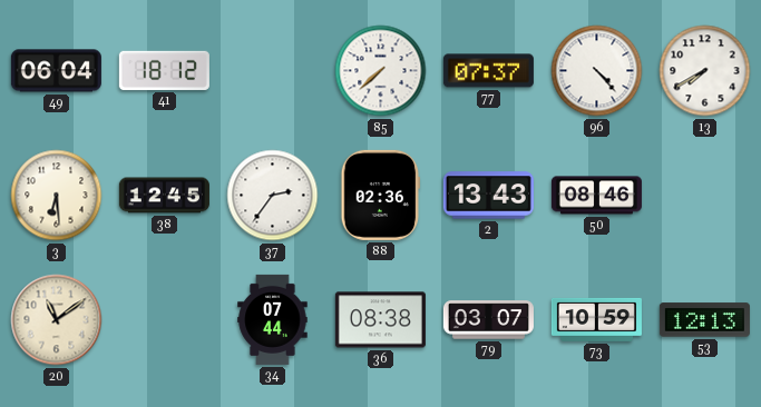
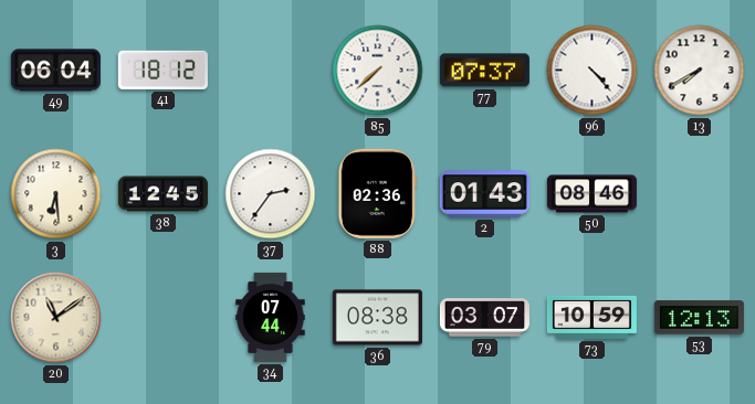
2: 13:43 -> 01:43 (484, 194)
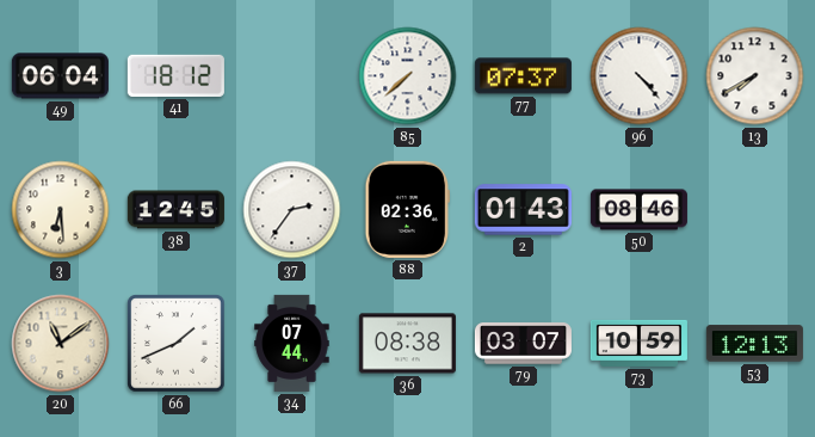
66: none -> 1:41 (177, 344)
